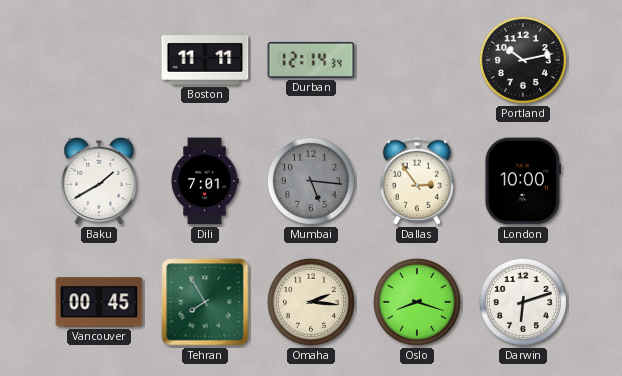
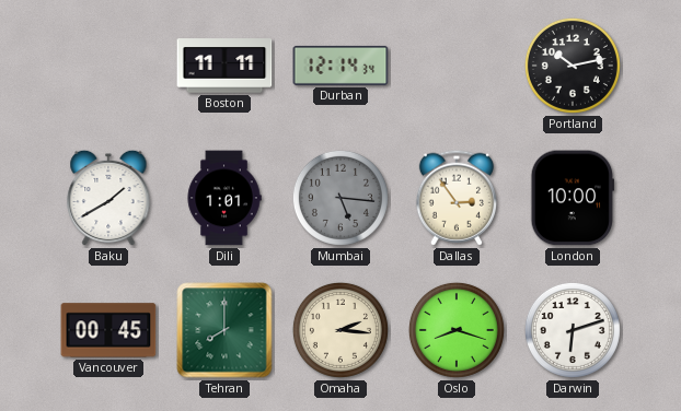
Dili: 7:01 -> 1:01 (224, 198)
Tehran: 7:55 -> 8:00 (224, 330)
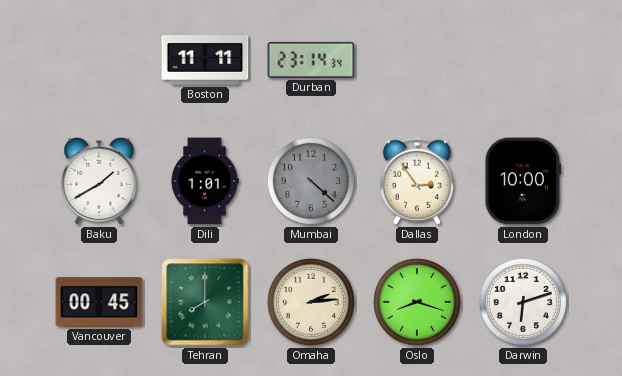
Durban: 12:14 -> 23:14 (311, 60)
Portland: 10:13 -> none (573, 66)
Mumbai: 5:16 -> 4:22 (311, 181)
Omaha: 2:16 -> 2:14 (311, 302)
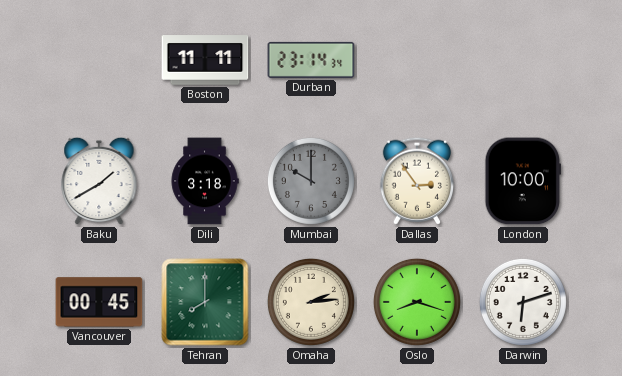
Dili: 1:01 -> 3:18 (205, 181)
Mumbai: 4:22 -> 10:00 (311, 181)
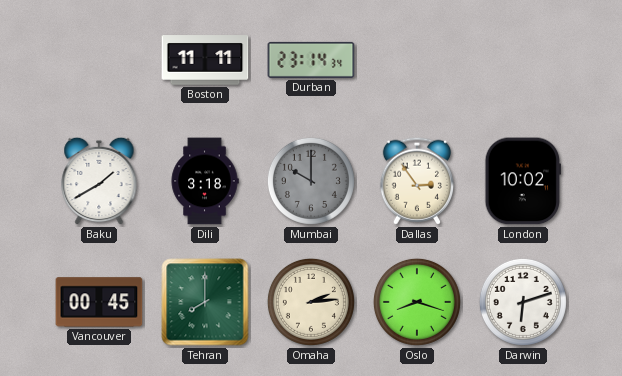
London: 10:00 -> 10:02 (522, 181)
